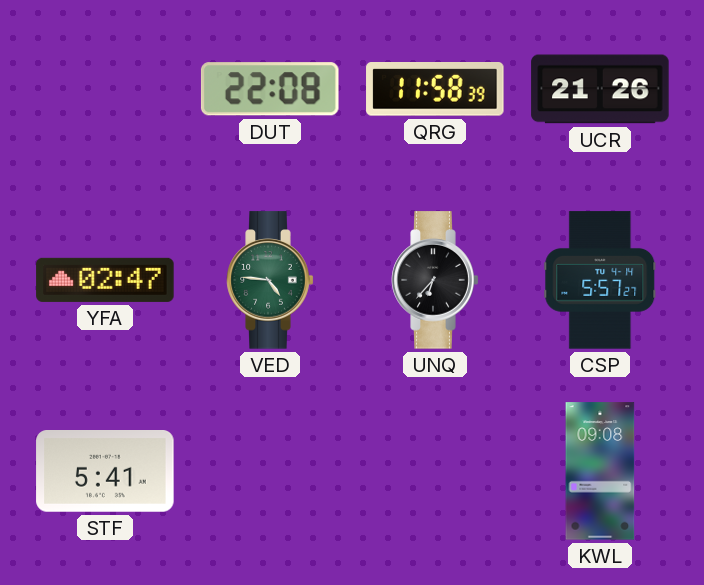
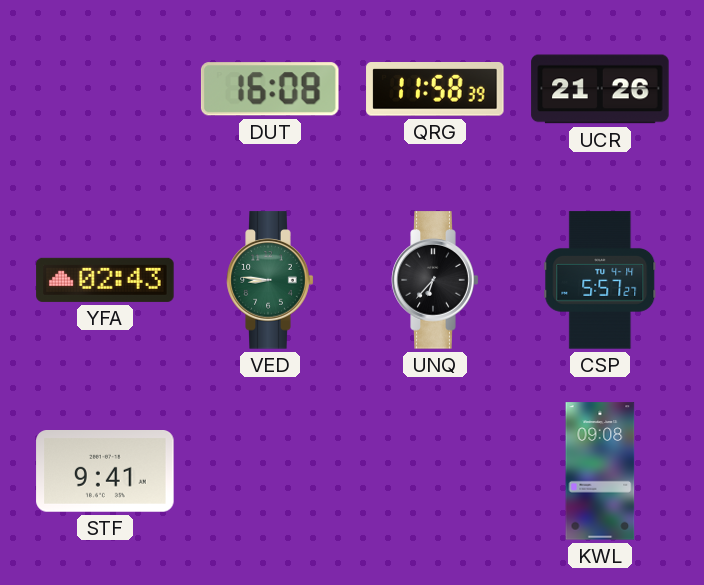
DUT: 22:08 -> 16:08 (270, 89)
YFA: 02:47 -> 02:43 (105, 280)
VED: 4:46 -> 8:46 (270, 280)
STF: 5:41 -> 9:41 (105, 472)
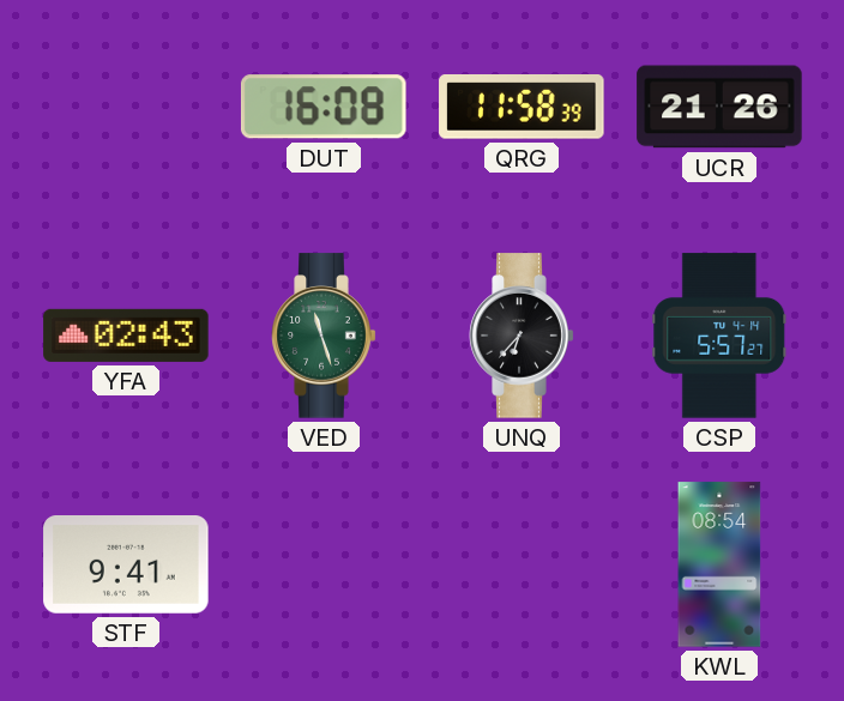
VED: 8:46 -> 11:27 (324, 336)
KWL: 09:08 -> 08:54 (719, 564)
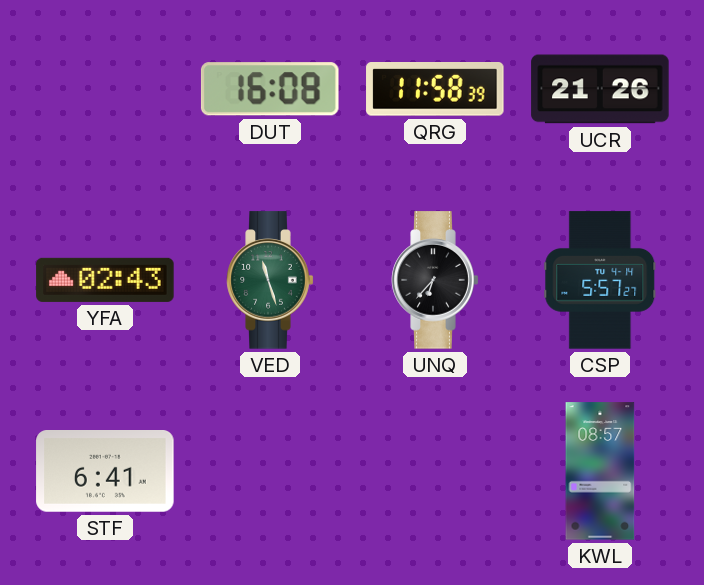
STF: 9:41 -> 6:41 (105, 472)
KWL: 08:54 -> 08:57 (600, 471)
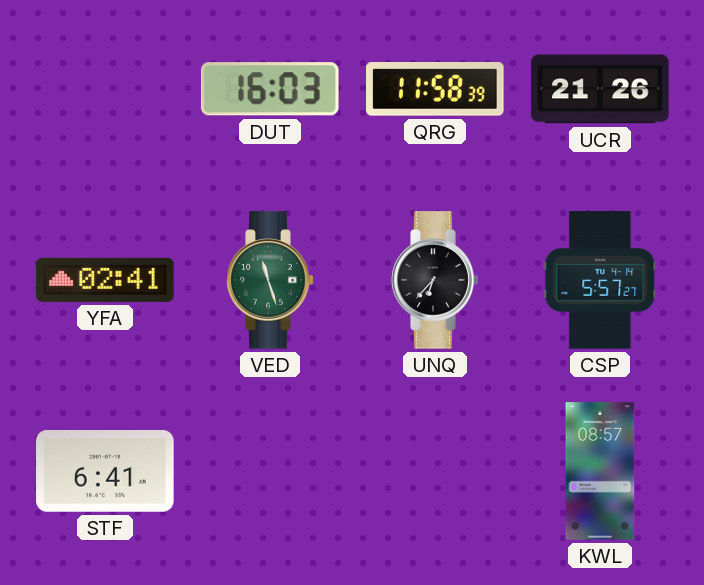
DUT: 16:08 -> 16:03 (270, 89)
YFA: 02:43 -> 02:41 (105, 280)
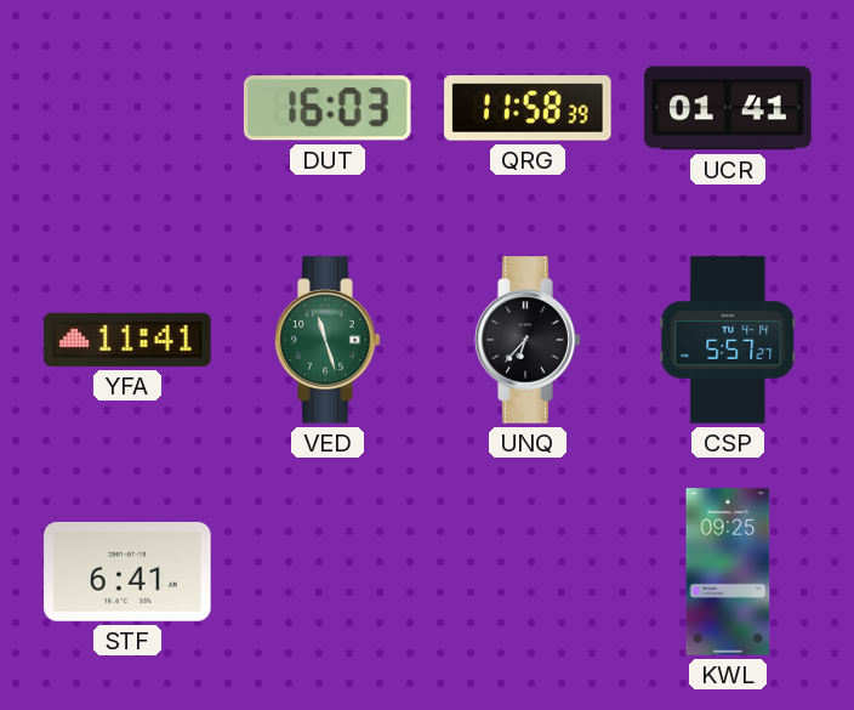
UCR: 21:26 -> 01:41 (728, 108)
YFA: 02:41 -> 11:41 (127, 340)
KWL: 08:57 -> 09:25 (728, 572)
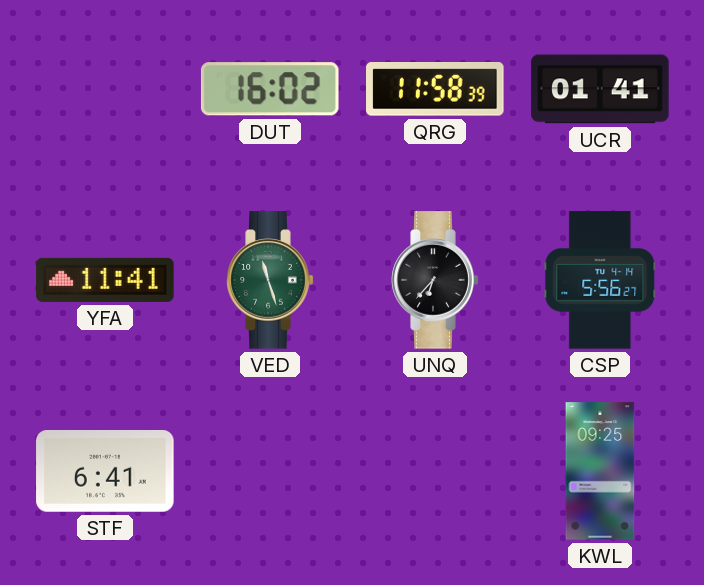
DUT: 16:03 -> 16:02 (270, 89)
CSP: 5:57 -> 5:56 (600, 280)
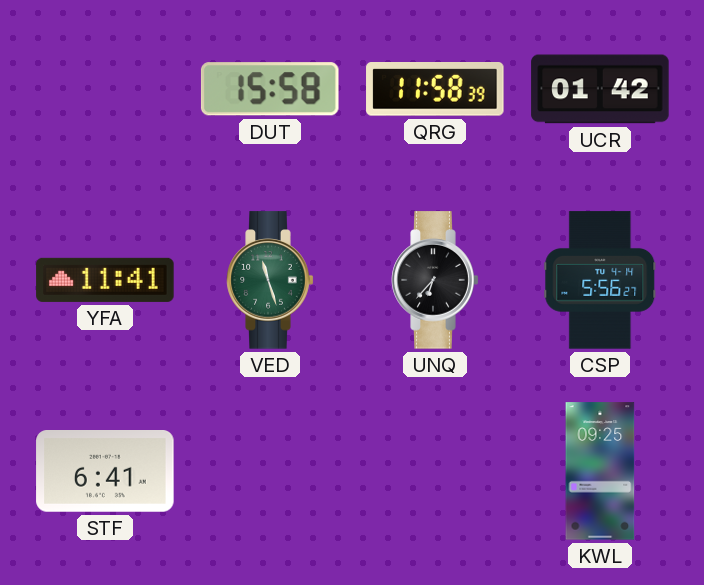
DUT: 16:02 -> 15:58 (270, 89)
UCR: 01:41 -> 01:42 (600, 89)
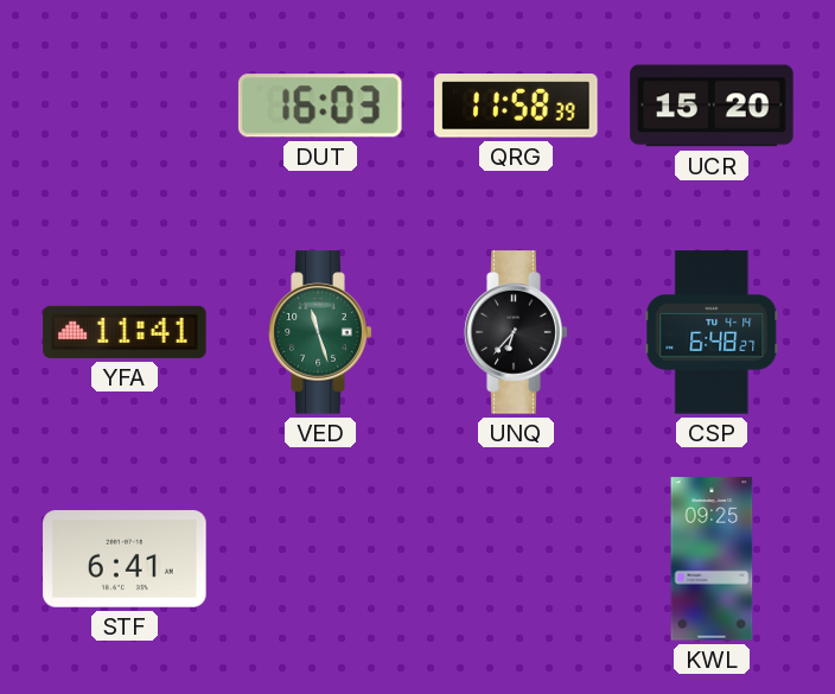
DUT: 15:58 -> 16:03 (320, 106)
UCR: 01:42 -> 15:20 (712, 106)
CSP: 5:56 -> 6:48 (712, 332)
